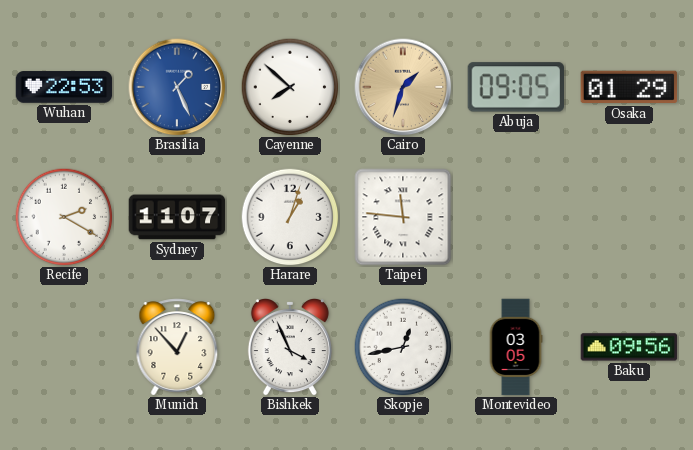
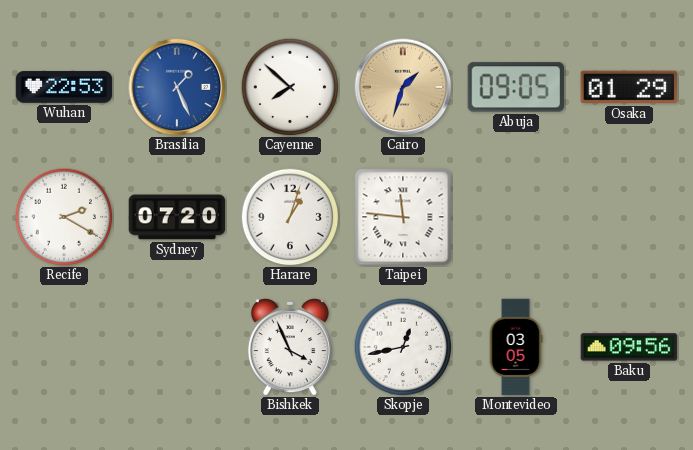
Sydney: 11:07 -> 07:20 (177, 217)
Munich: 12:53 -> none (177, 347)
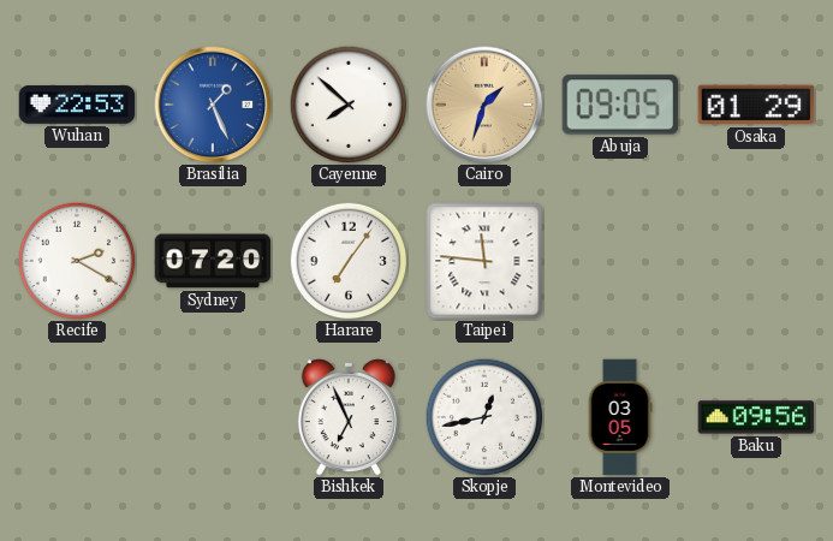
Harare: 1:03 -> 7:06 (349, 261)
Bishkek: 3:56 -> 6:56 (349, 418)
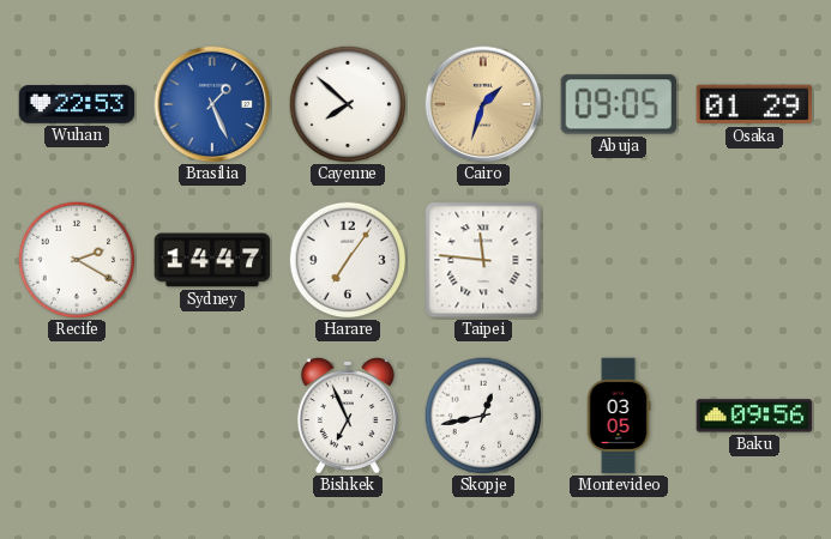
Sydney: 07:20 -> 14:47 (212, 260)
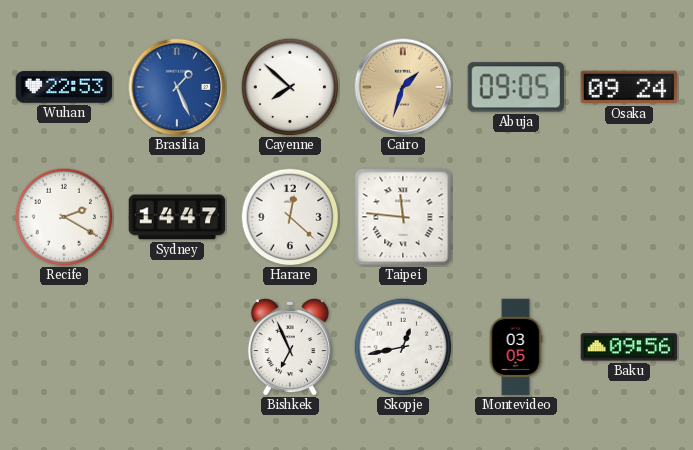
Osaka: 01:29 -> 09:24 (629, 87)
Harare: 7:06 -> 12:22 (290, 217)
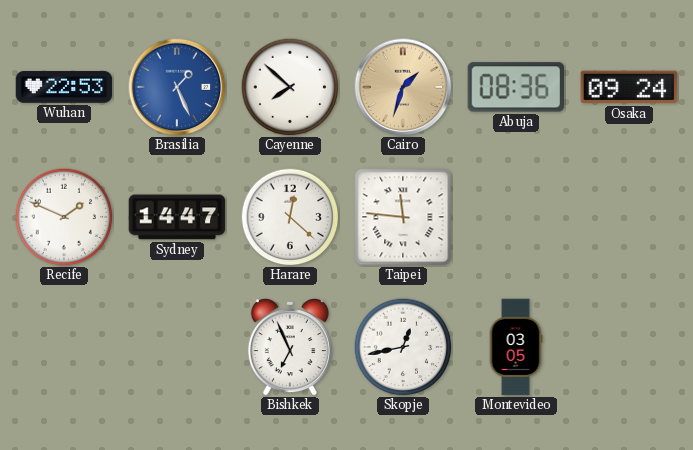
Abuja: 09:05 -> 08:36 (515, 87)
Recife: 2:20 -> 1:49 (64, 217)
Baku: 09:56 -> none (629, 347)
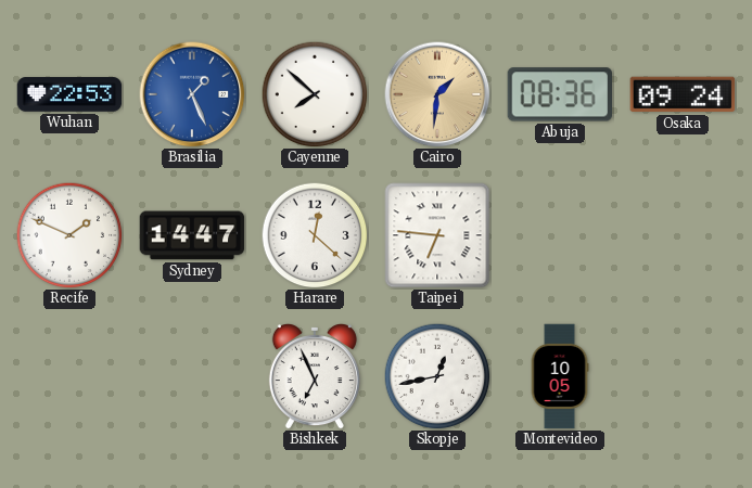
Cairo: 1:33 -> 1:31 (437, 94)
Taipei: 11:46 -> 6:46 (437, 235)
Montevideo: 03:05 -> 10:05 (560, 376)
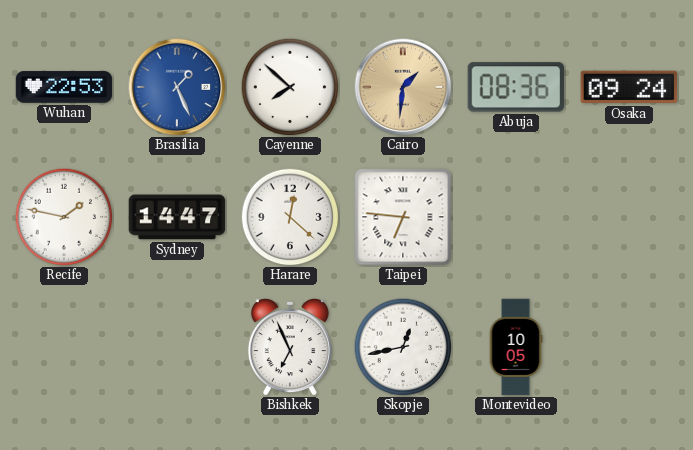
Recife: 1:49 -> 1:47 (64, 217)
